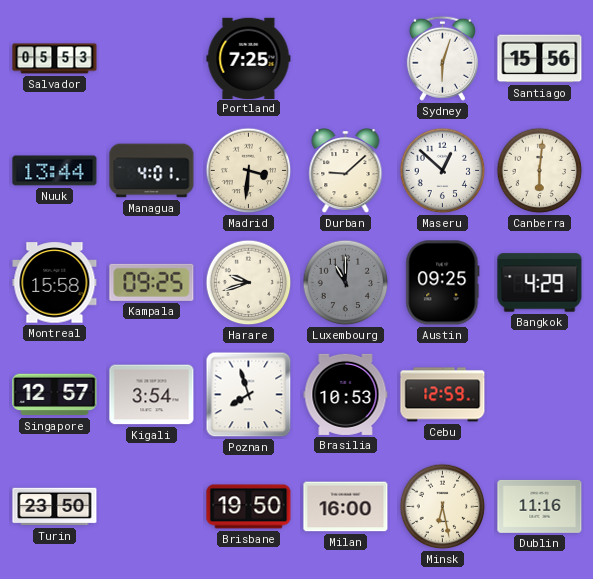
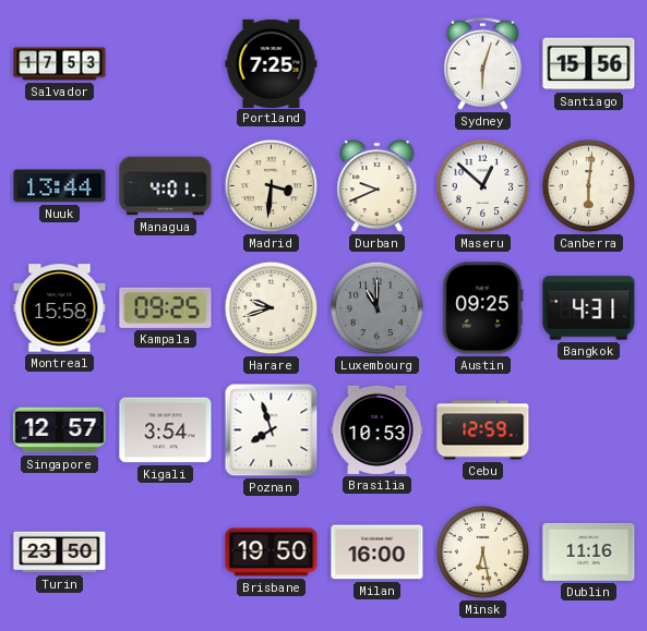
Salvador: 05:53 -> 17:53 (60, 64)
Durban: 9:08 -> 9:41 (378, 186)
Bangkok: 4:29 -> 4:31 (589, 308)
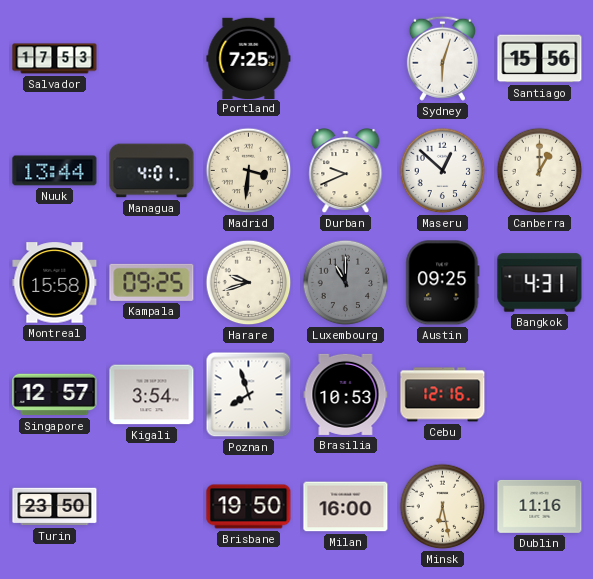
Canberra: 6:01 -> 1:00 (540, 171)
Cebu: 12:59 -> 12:16 (443, 395)
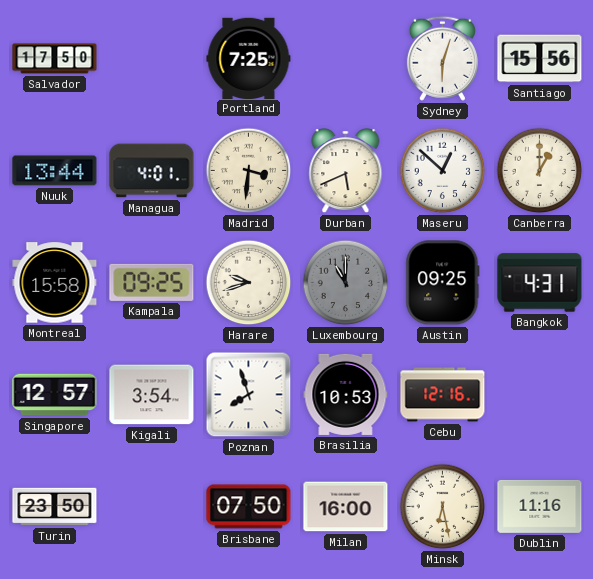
Salvador: 17:53 -> 17:50 (55, 59)
Durban: 9:41 -> 5:41 (346, 171)
Brisbane: 19:50 -> 07:50 (249, 507)
